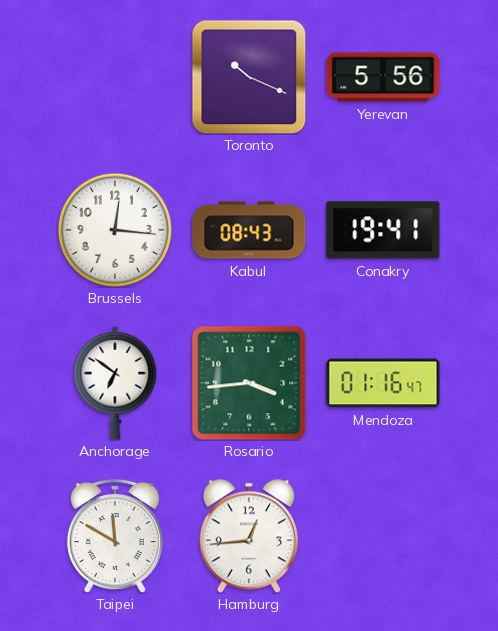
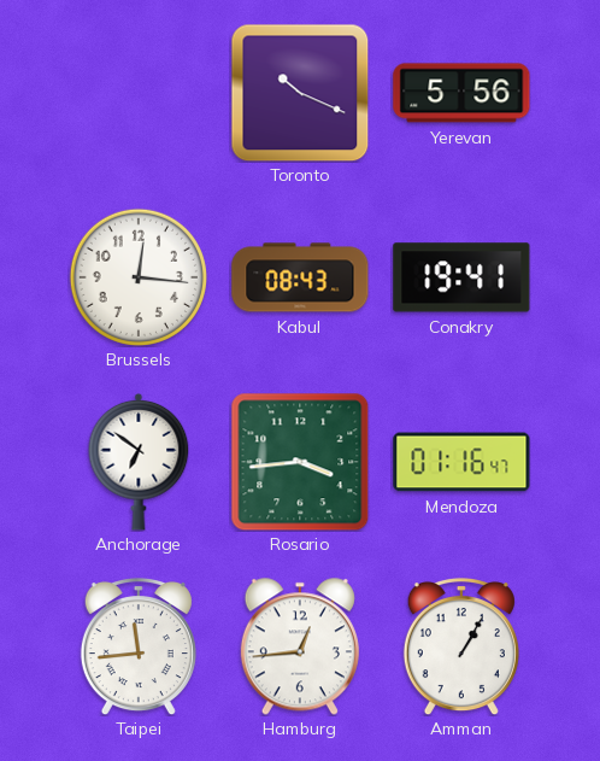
Taipei: 11:50 -> 11:44 (139, 648)
Amman: none -> 1:05 (461, 648)
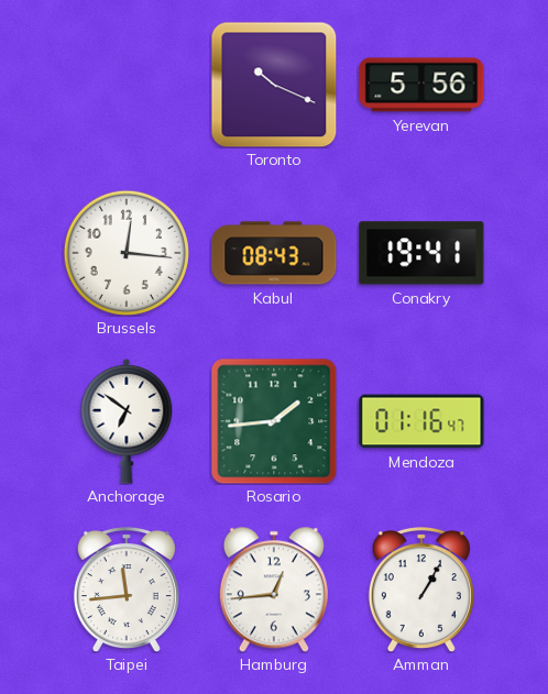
Rosario: 3:44 -> 1:44 (274, 421)
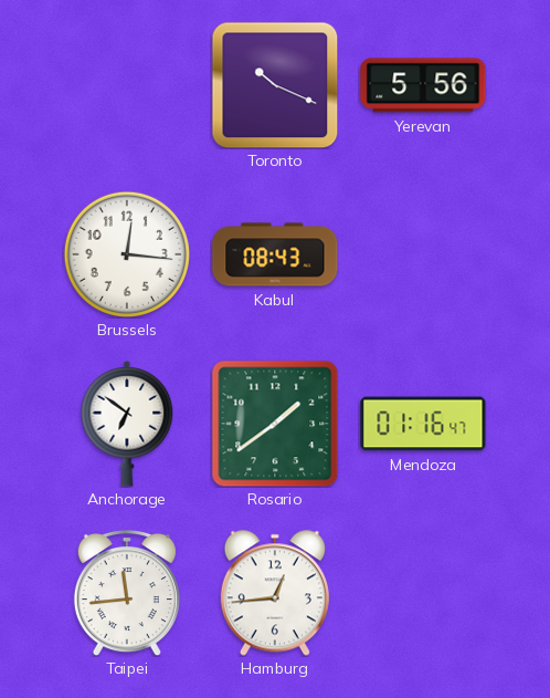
Conakry: 19:41 -> none (421, 253)
Rosario: 1:44 -> 1:39 (275, 424)
Amman: 1:05 -> none (421, 591)
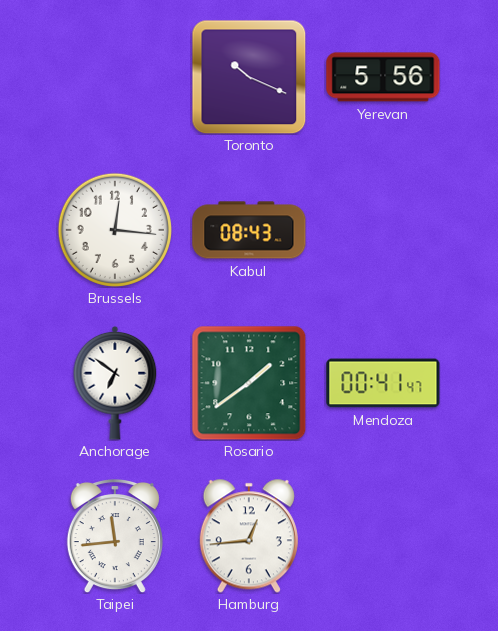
Mendoza: 01:16 -> 00:41 (383, 383)
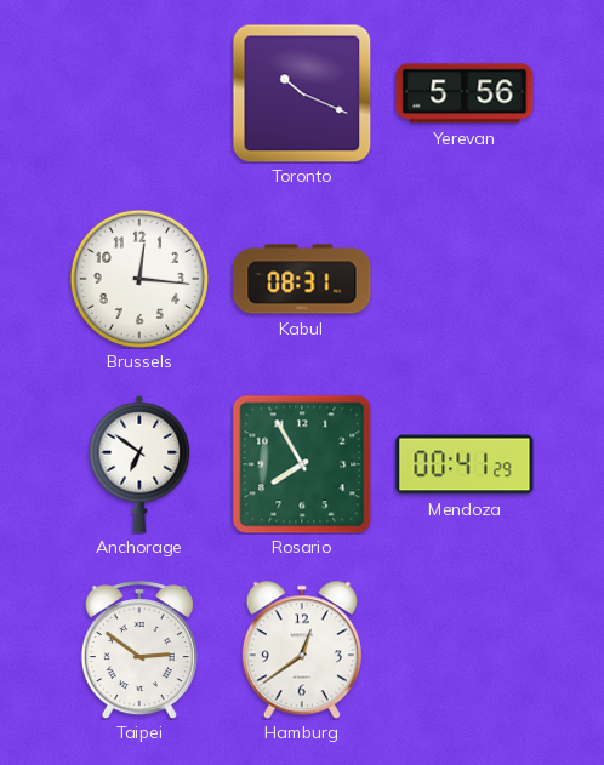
Kabul: 08:43 -> 08:31 (302, 279)
Rosario: 1:39 -> 7:55 (302, 464)
Mendoza: 00:41:47 -> 00:41:29 (465, 464)
Taipei: 11:44 -> 2:51 (139, 651)
Hamburg: 12:44 -> 12:39 (302, 650)
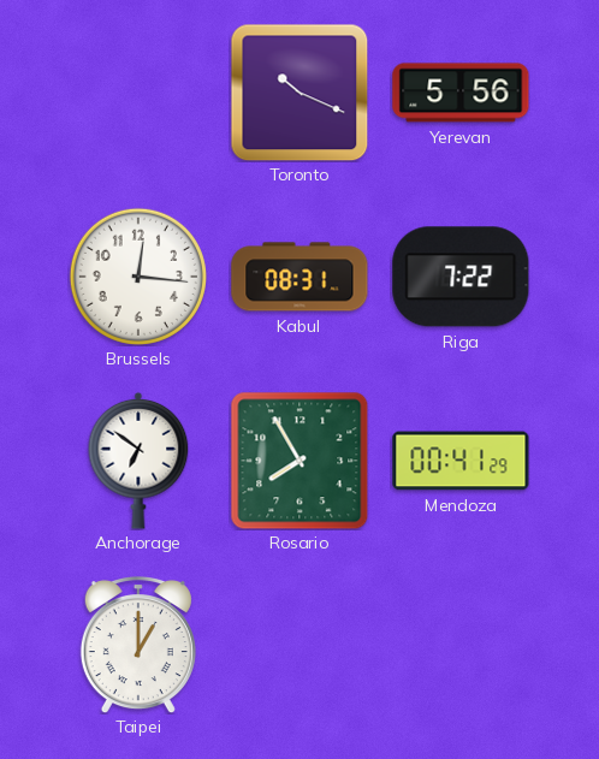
Riga: none -> 7:22 (461, 277)
Taipei: 2:51 -> 1:00 (138, 646)
Hamburg: 12:39 -> none (302, 650)
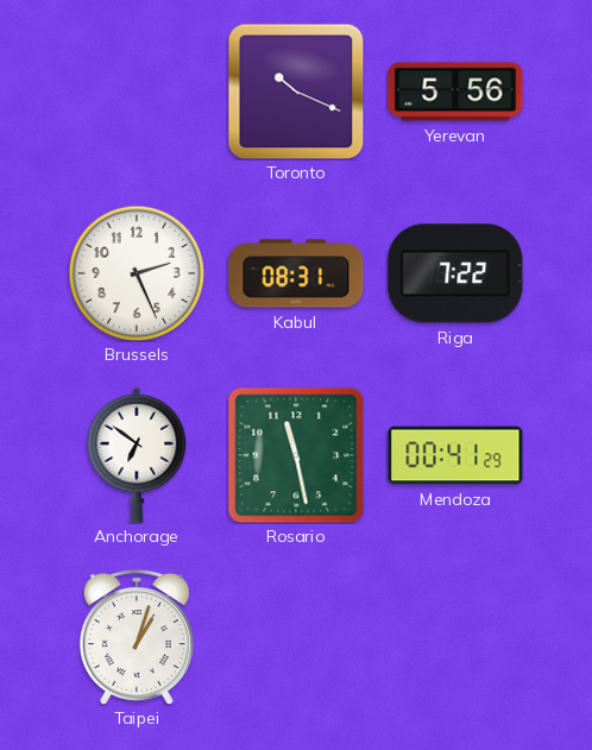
Brussels: 12:16 -> 2:26 (136, 272)
Rosario: 7:55 -> 11:28 (296, 455)
Taipei: 1:00 -> 1:03 (137, 638)
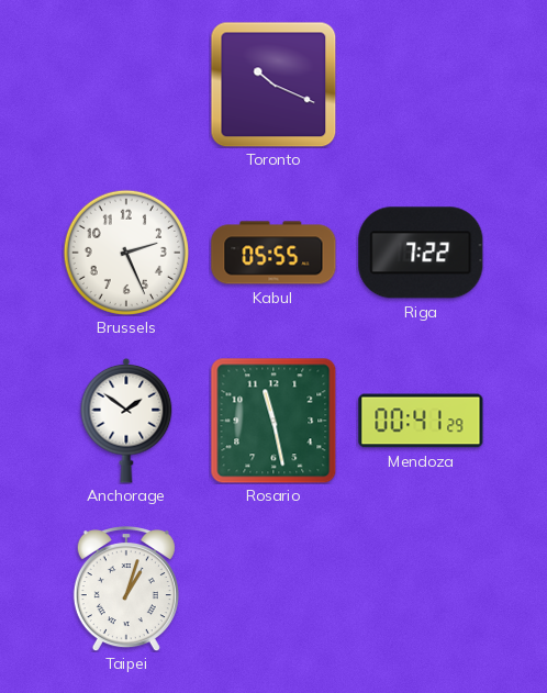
Yerevan: 5:56 -> none (455, 92)
Kabul: 08:31 -> 05:55 (273, 253)
Anchorage: 6:51 -> 1:51 (126, 421)
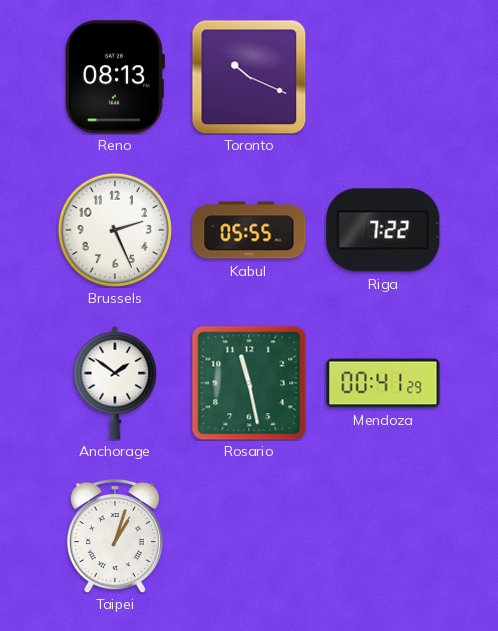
Reno: none -> 08:13 (114, 77)
